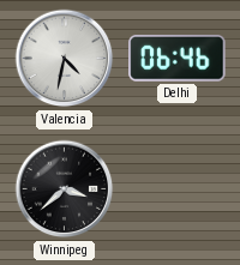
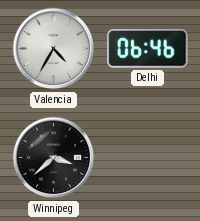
Valencia: 4:32 -> 4:35 (54, 49)
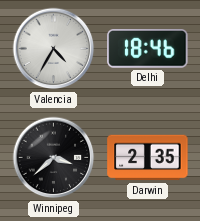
Delhi: 06:46 -> 18:46 (148, 49)
Darwin: none -> 2:35 (148, 158)
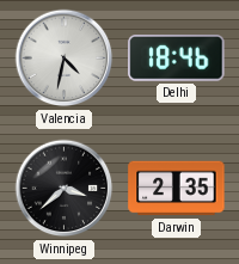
Valencia: 4:35 -> 4:32 (65, 59)
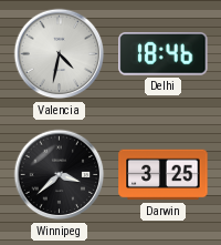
Darwin: 2:35 -> 3:25 (164, 175)
